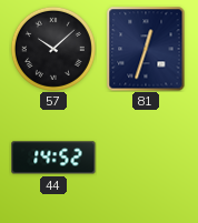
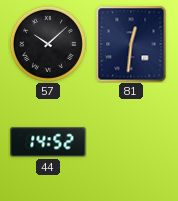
81: 12:33 -> 12:31 (131, 44)
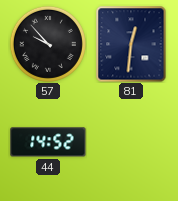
57: 10:08 -> 9:53 (48, 44)
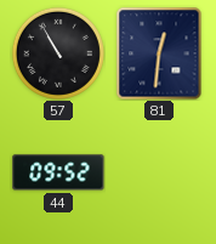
57: 9:53 -> 10:55 (58, 53)
44: 14:52 -> 09:52 (58, 172)
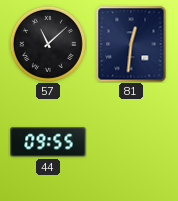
57: 10:55 -> 11:08 (48, 44)
44: 09:52 -> 09:55 (48, 142)
